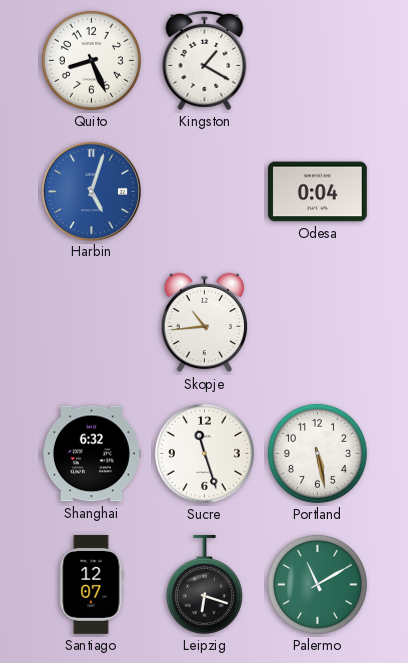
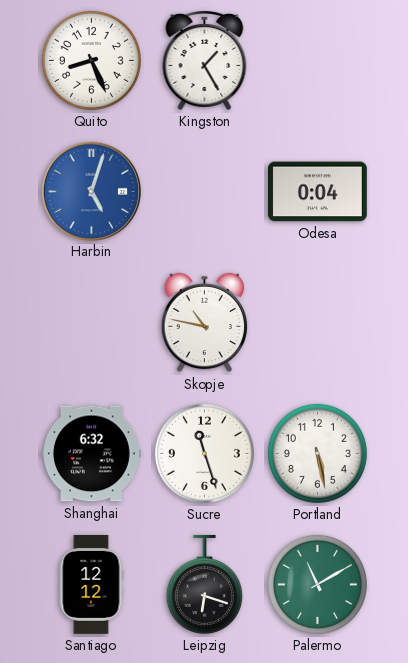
Kingston: 1:20 -> 1:25 (205, 60)
Skopje: 10:44 -> 10:47 (205, 323)
Santiago: 12:07 -> 12:12 (91, 584)
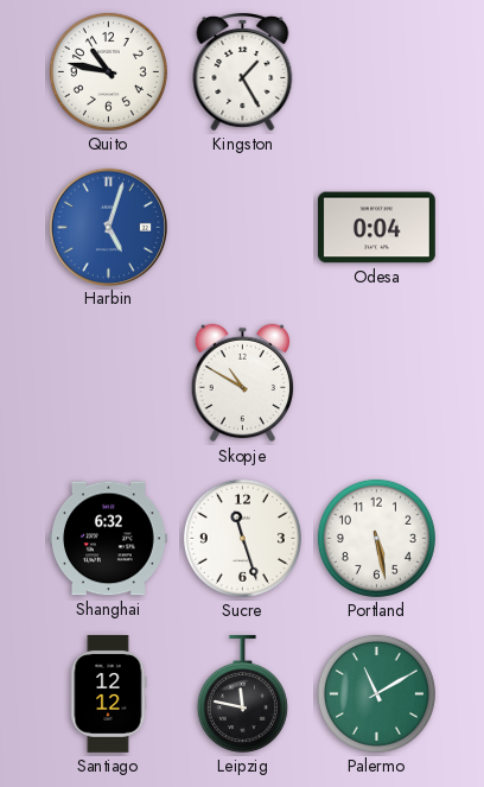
Quito: 8:26 -> 10:47 (108, 71)
Skopje: 10:47 -> 10:50 (243, 383)
Leipzig: 6:18 -> 11:47 (242, 693)
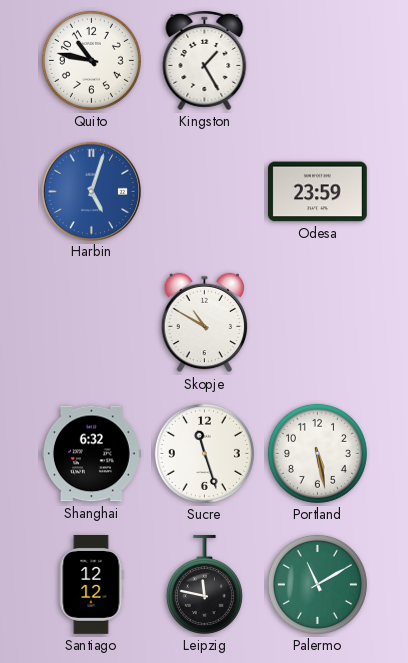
Odesa: 0:04 -> 23:59 (317, 192)
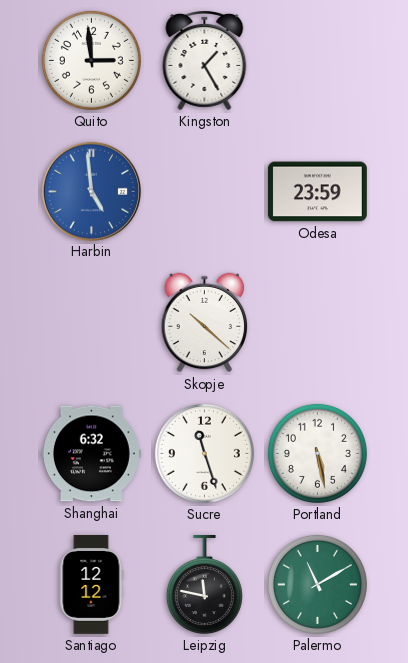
Quito: 10:47 -> 2:59 (91, 60)
Harbin: 5:03 -> 4:59 (91, 191)
Skopje: 10:50 -> 10:22 (205, 323)
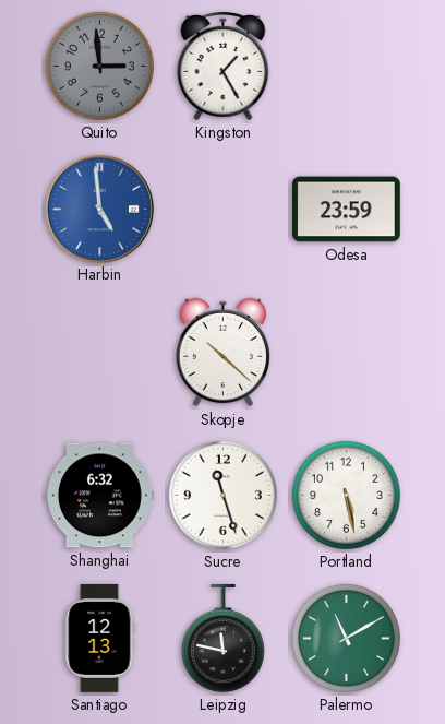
Quito dial: white -> grey (99, 66)
Santiago: 12:12 -> 12:13 (99, 638)
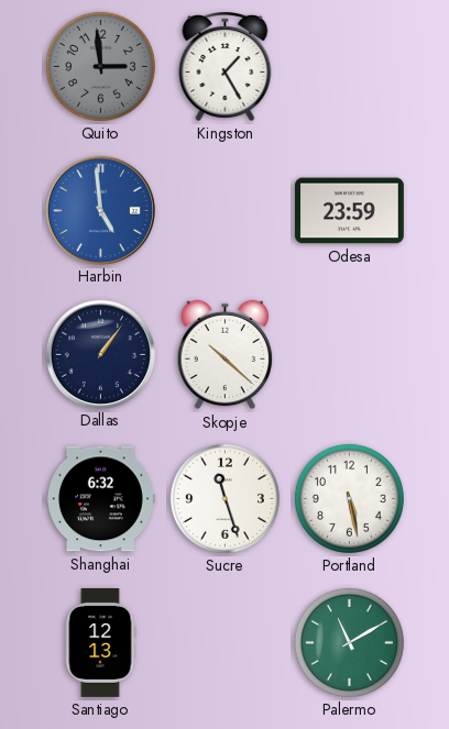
Dallas: none -> 1:06 (100, 354)
Leipzig: 11:47 -> none (222, 638)
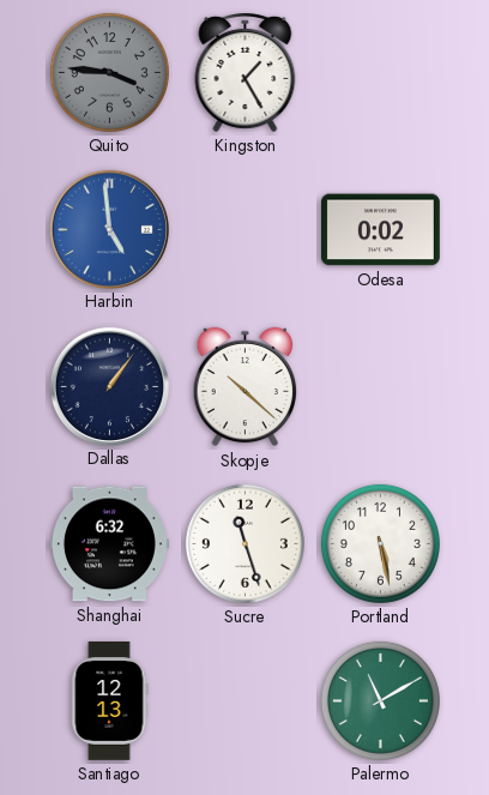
Quito: 2:59 -> 3:46 (109, 72)
Odesa: 23:59 -> 0:02 (380, 230)
